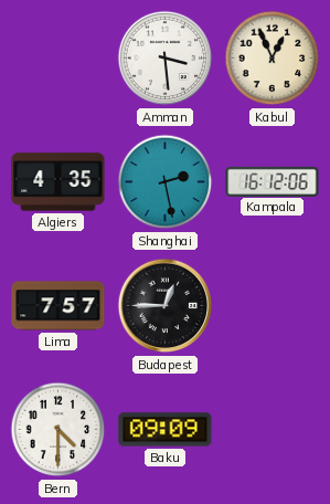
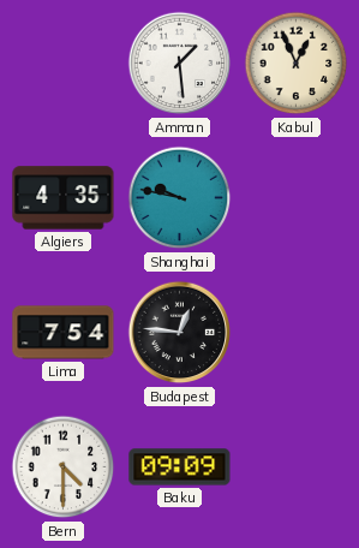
Amman: 3:29 -> 1:29 (180, 64)
Shanghai: 2:28 -> 9:47 (180, 198)
Kampala: 16:12 -> none (273, 181)
Lima: 7:57 -> 7:54 (64, 333)
Budapest: 12:45 -> 12:46 (180, 333)
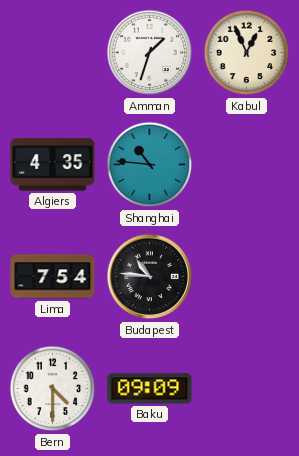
Amman: 1:29 -> 1:33 (150, 53)
Shanghai: 9:47 -> 10:46 (150, 165)
Budapest: 12:46 -> 10:46 (150, 277)
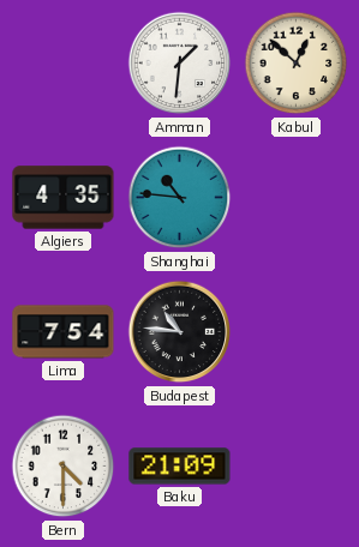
Amman: 1:33 -> 1:31 (180, 64)
Kabul: 12:56 -> 12:52 (297, 64)
Baku: 09:09 -> 21:09 (180, 467)
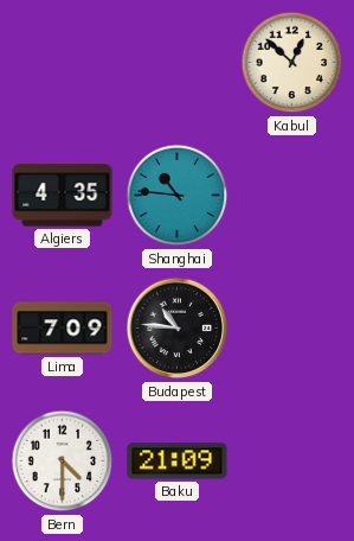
Amman: 1:31 -> none (180, 64)
Lima: 7:54 -> 7:09 (63, 329)
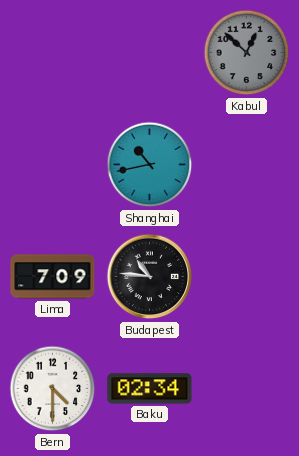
Kabul dial: cream -> grey (247, 53)
Algiers: 4:35 -> none (63, 196)
Shanghai: 10:46 -> 10:43 (150, 165)
Baku: 21:09 -> 02:34 (150, 389)
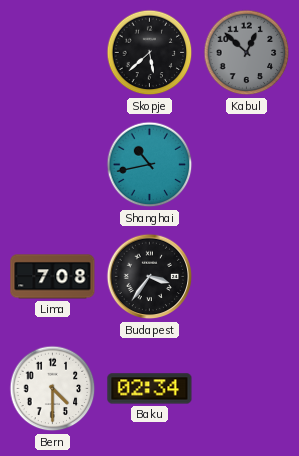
Skopje: none -> 5:38 (150, 53)
Lima: 7:09 -> 7:08 (53, 277)
Budapest: 10:46 -> 3:36 (150, 277)
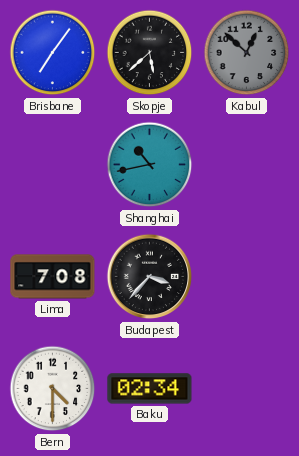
Brisbane: none -> 7:06 (53, 53)
Budapest: 3:36 -> 3:37 (150, 277)
